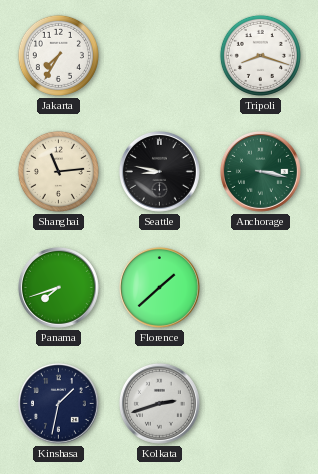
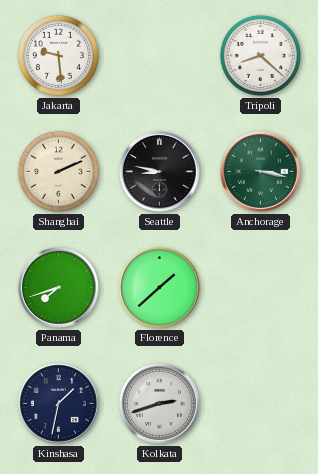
Jakarta: 7:35 -> 9:29 (58, 55)
Tripoli: 8:18 -> 8:22 (260, 55)
Shanghai: 11:14 -> 2:11 (58, 171)
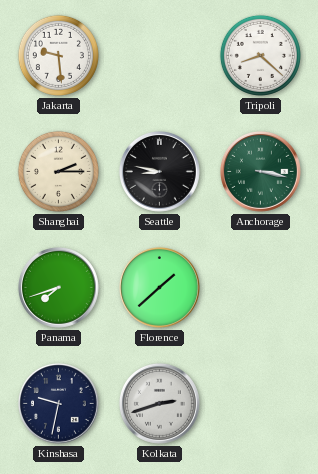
Shanghai: 2:11 -> 2:15 (58, 171)
Kinshasa: 1:32 -> 9:32 (58, 403)
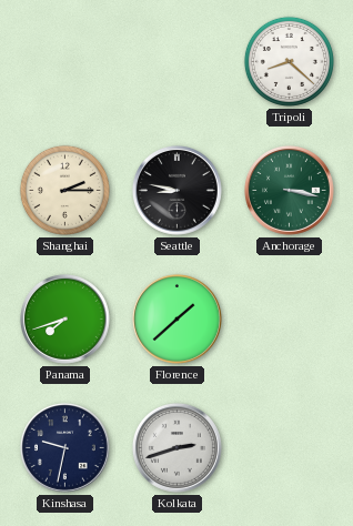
Jakarta: 9:29 -> none (58, 55)
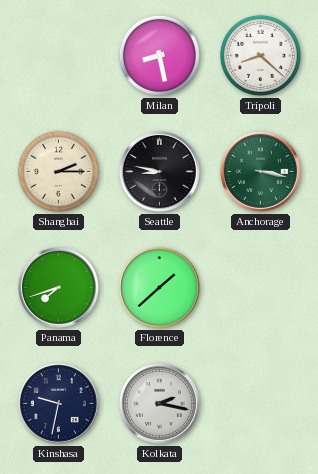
Milan: none -> 8:28 (159, 55)
Kolkata: 2:42 -> 2:17 (159, 403)
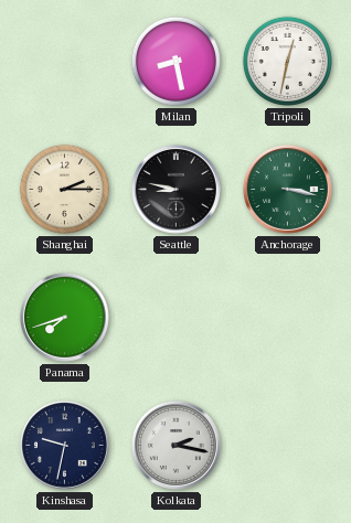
Tripoli: 8:22 -> 12:32 (287, 61)
Florence: 1:38 -> none (159, 287)
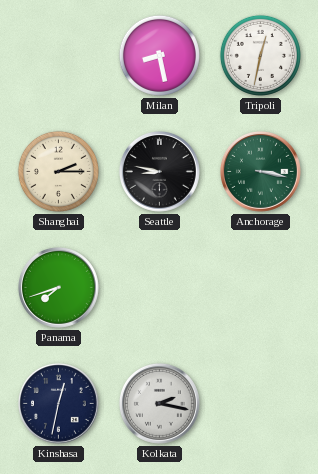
Kinshasa: 9:32 -> 12:32 (58, 403)
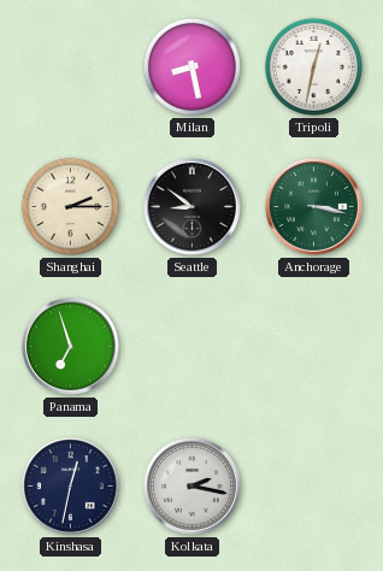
Seattle: 8:47 -> 8:51 (191, 206)
Panama: 7:42 -> 6:57 (70, 346)
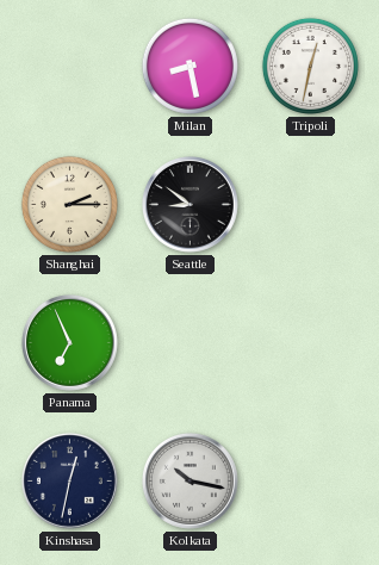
Anchorage: 3:17 -> none (313, 206)
Panama: 6:57 -> 6:56 (69, 342)
Kolkata: 2:17 -> 10:17 (189, 480)
